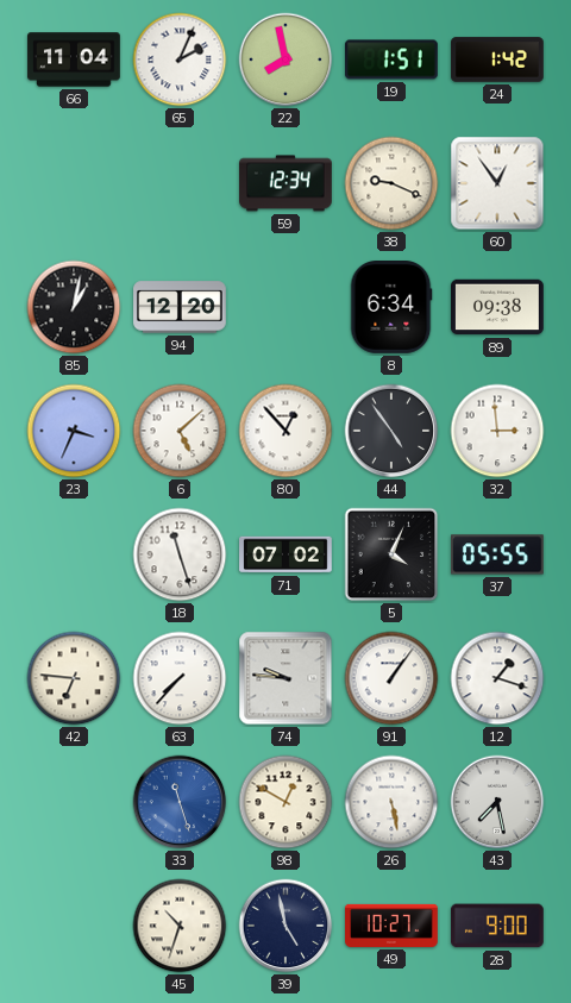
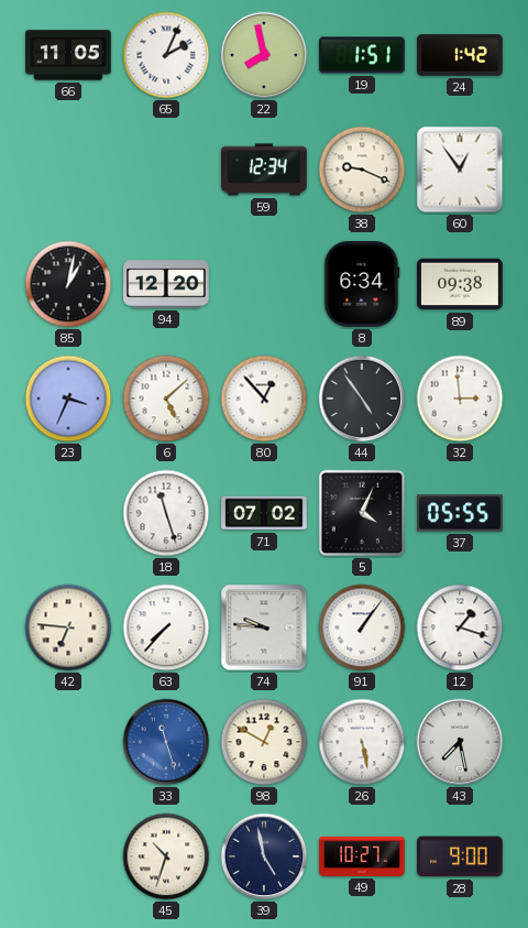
66: 11:04 -> 11:05 (68, 55)
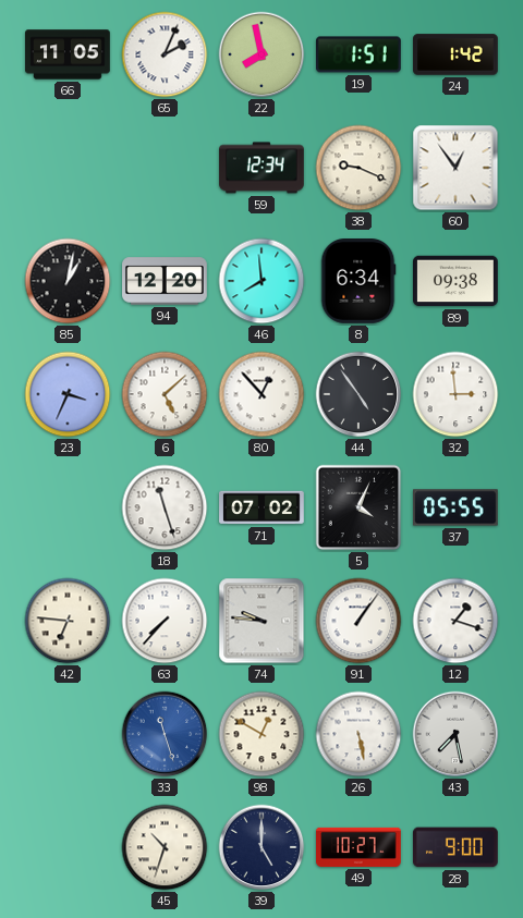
46: none -> 7:59 (261, 281)
39: 4:58 -> 5:00 (261, 847)
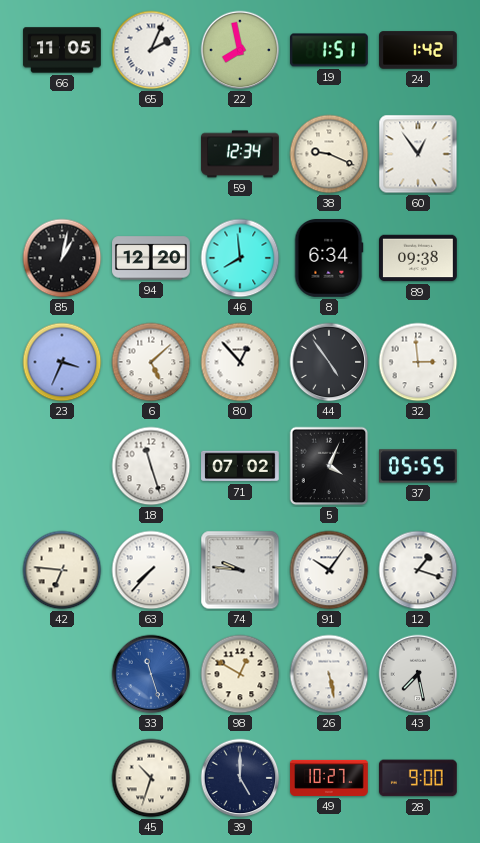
91: 1:06 -> 10:06 (329, 570)
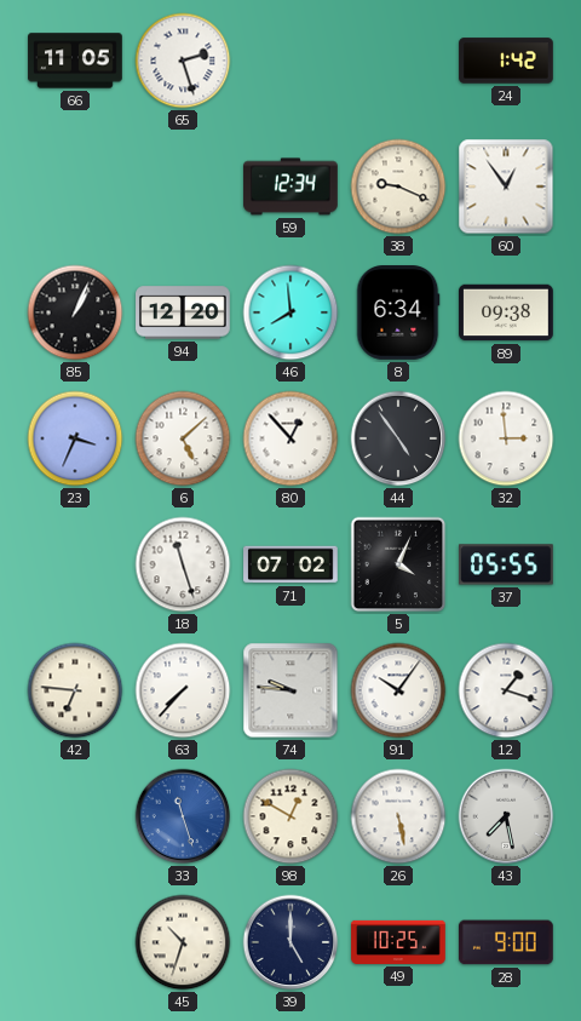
65: 2:04 -> 2:27 (183, 61)
22: 7:58 -> none (240, 50)
19: 1:51 -> none (330, 50)
85: 1:02 -> 1:04 (75, 312)
49: 10:27 -> 10:25 (398, 942)
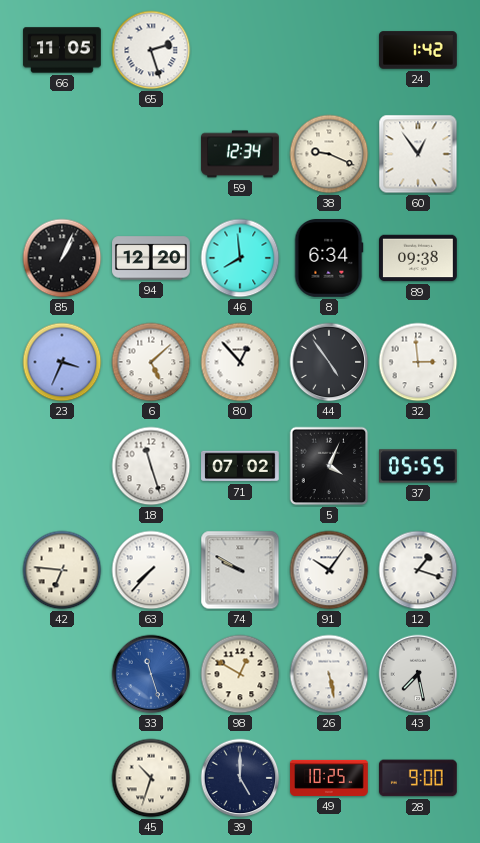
74: 9:46 -> 9:50 (240, 570)
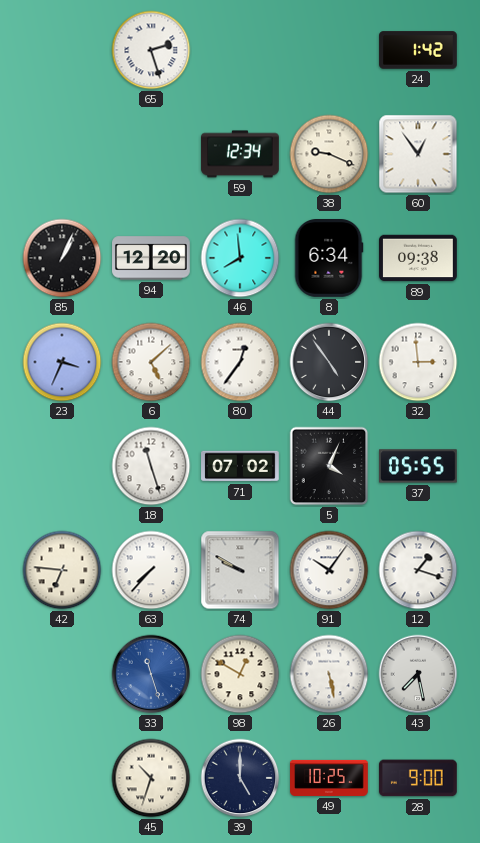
66: 11:05 -> none (62, 50)
80: 12:53 -> 12:36 (240, 362)
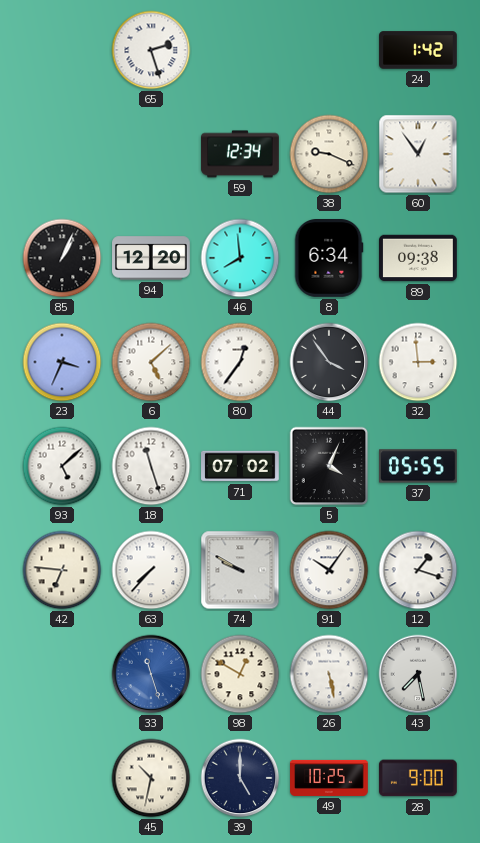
44: 4:54 -> 3:54 (329, 362)
93: none -> 5:08 (62, 466)
45: 10:33 -> 10:32 (151, 778)
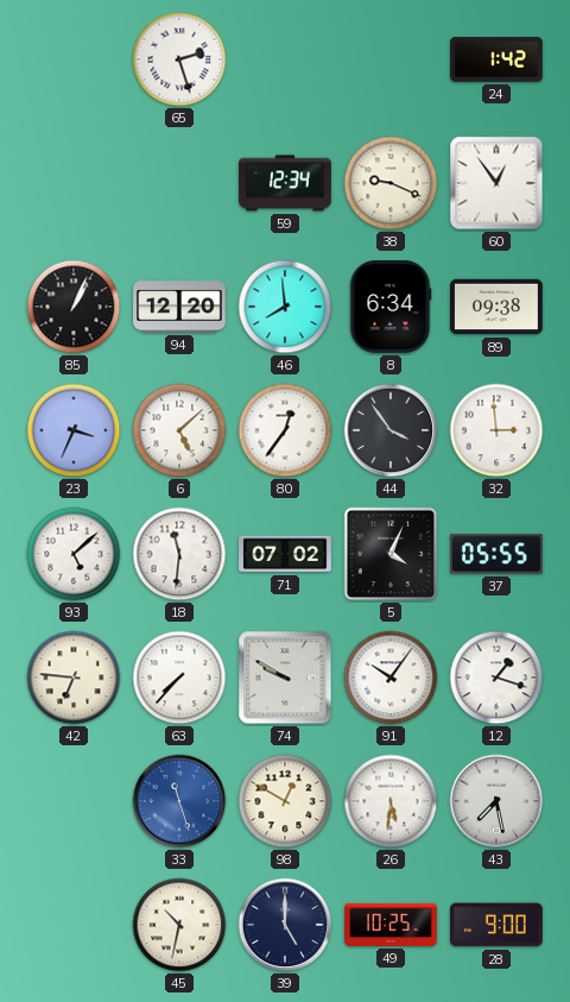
18: 11:27 -> 11:31 (179, 554)
26: 5:28 -> 5:31 (391, 801)
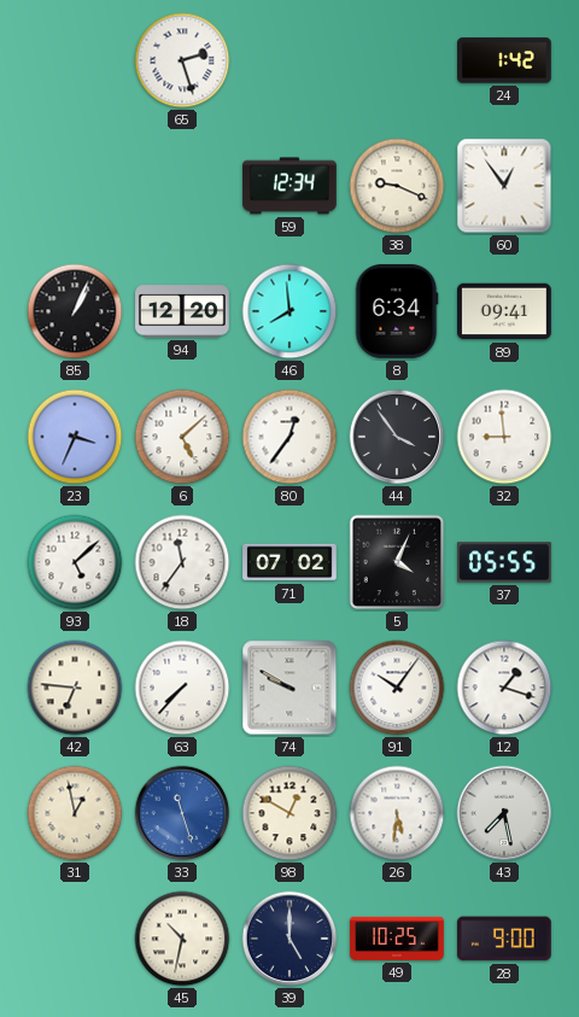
89: 09:38 -> 09:41 (505, 311)
32: 2:59 -> 8:59 (504, 437)
18: 11:31 -> 11:36 (182, 562)
31: none -> 12:58 (75, 813)
